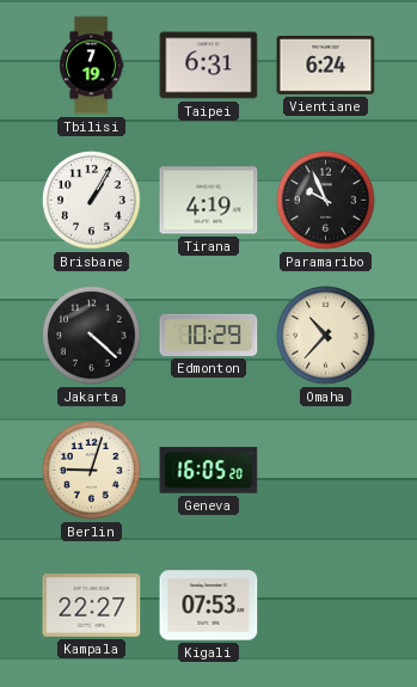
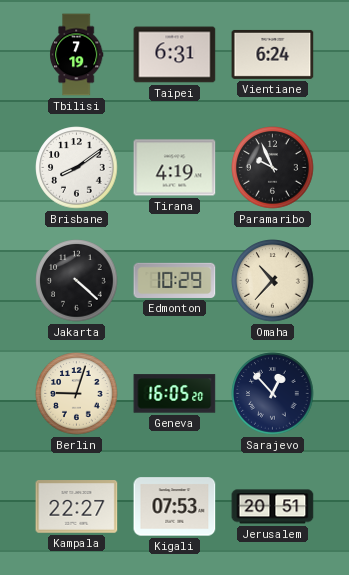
Brisbane: 1:05 -> 8:09 (77, 168)
Sarajevo: none -> 12:53 (273, 394)
Jerusalem: none -> 20:51 (273, 507)
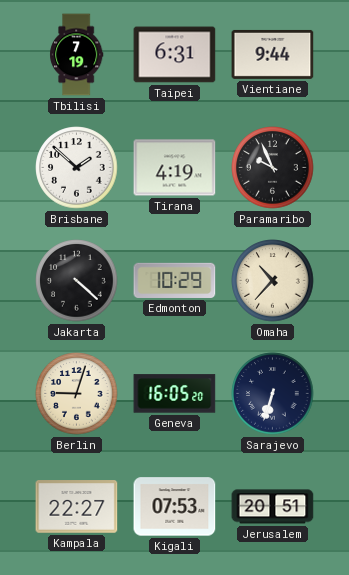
Vientiane: 6:24 -> 9:44 (273, 54)
Brisbane: 8:09 -> 1:52 (77, 168)
Sarajevo: 12:53 -> 6:33 (273, 394)
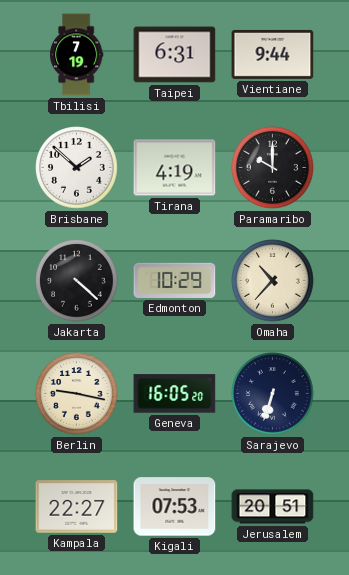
Paramaribo: 9:56 -> 10:00 (273, 168)
Berlin: 9:03 -> 9:17 (77, 394)
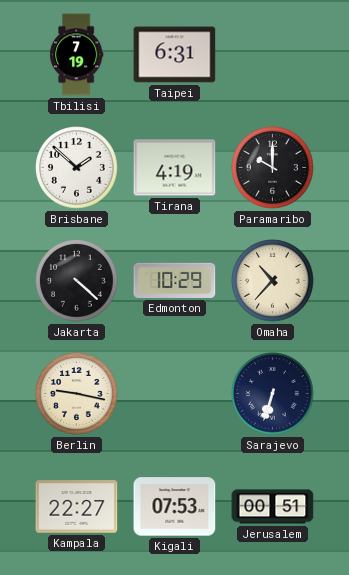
Vientiane: 9:44 -> none (273, 54)
Geneva: 16:05 -> none (175, 394)
Jerusalem: 20:51 -> 00:51 (273, 507)
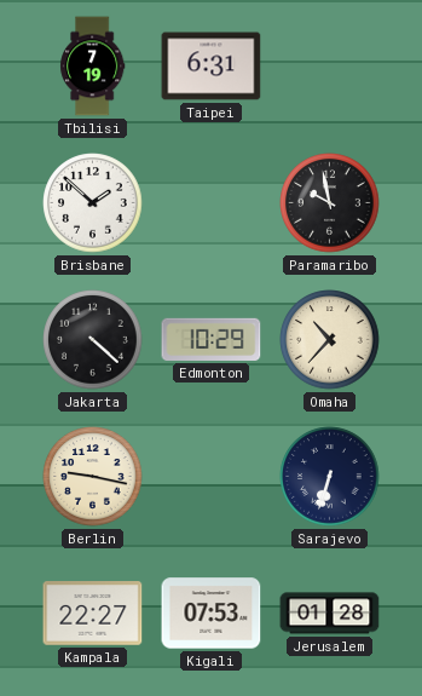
Tirana: 4:19 -> none (175, 168)
Paramaribo: 10:00 -> 9:58 (330, 203)
Jerusalem: 00:51 -> 01:28 (330, 614)
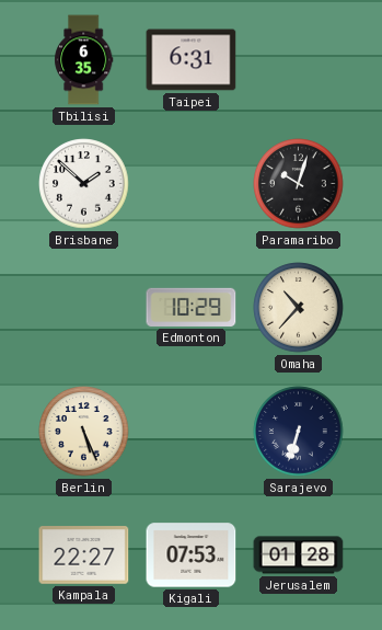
Tbilisi: 7:19 -> 6:35 (84, 60)
Paramaribo: 9:58 -> 10:03 (299, 184)
Jakarta: 4:22 -> none (93, 340)
Berlin: 9:17 -> 5:26 (84, 432)
